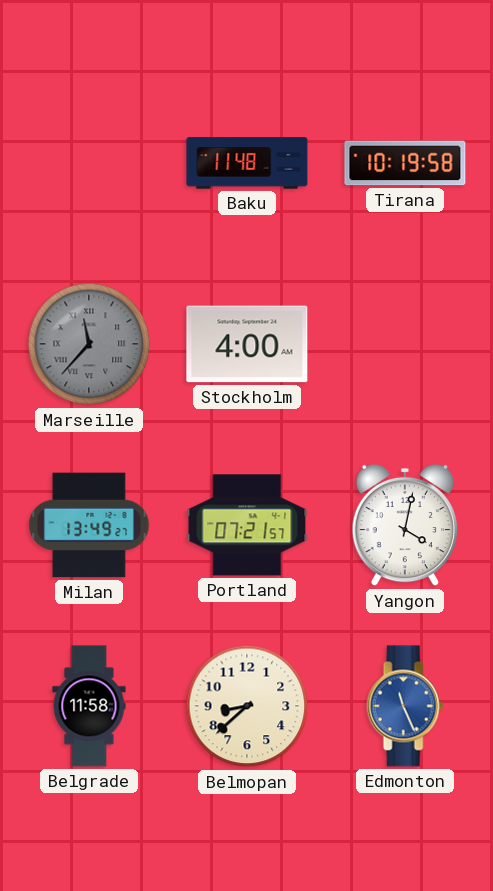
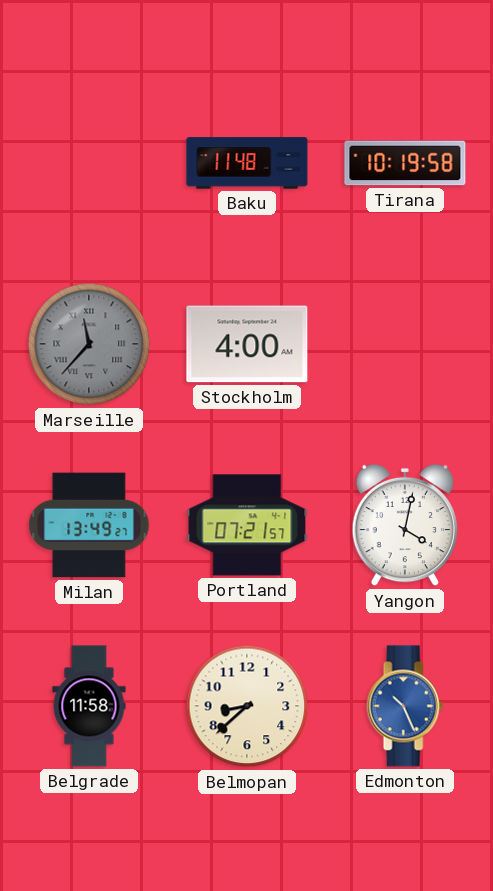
Edmonton: 11:26 -> 10:26 (405, 706)
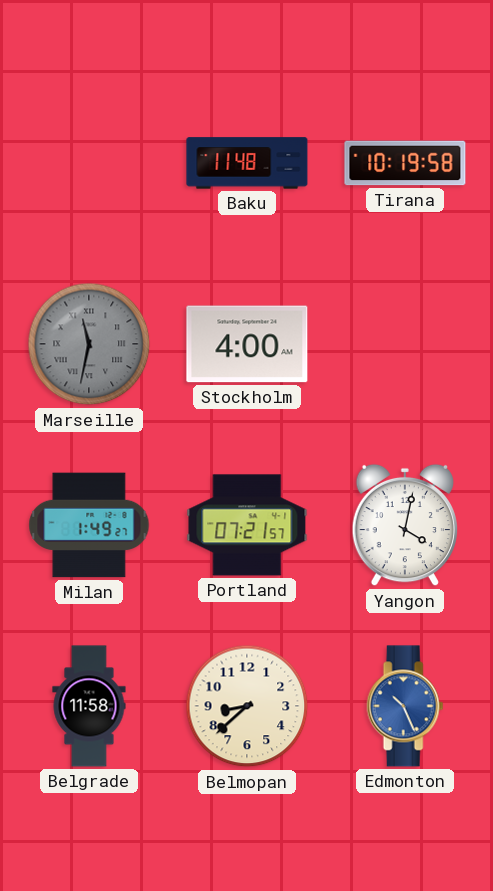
Marseille: 11:37 -> 11:32 (89, 344)
Milan: 13:49 -> 1:49 (89, 525)
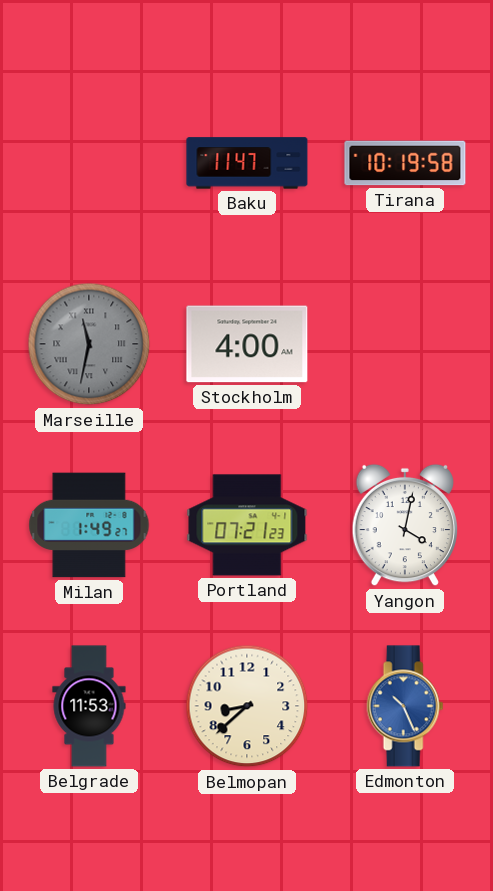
Baku: 11:48 -> 11:47 (247, 163)
Portland: 07:21:57 -> 07:21:23 (247, 525)
Belgrade: 11:58 -> 11:53 (89, 706)
